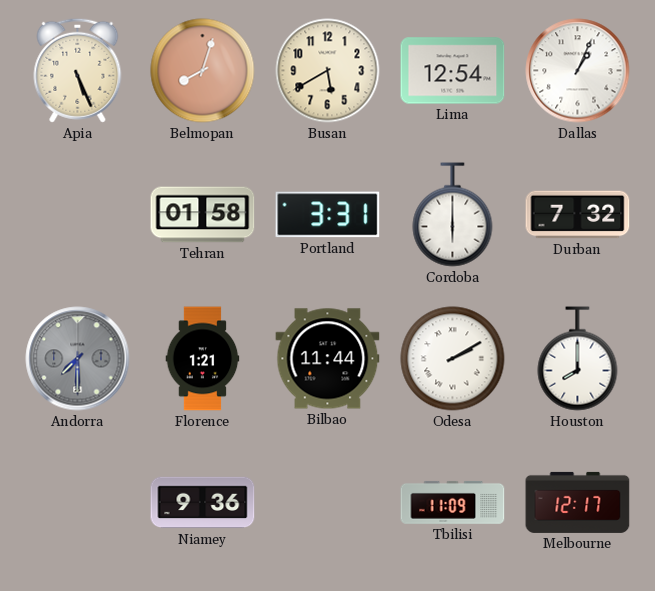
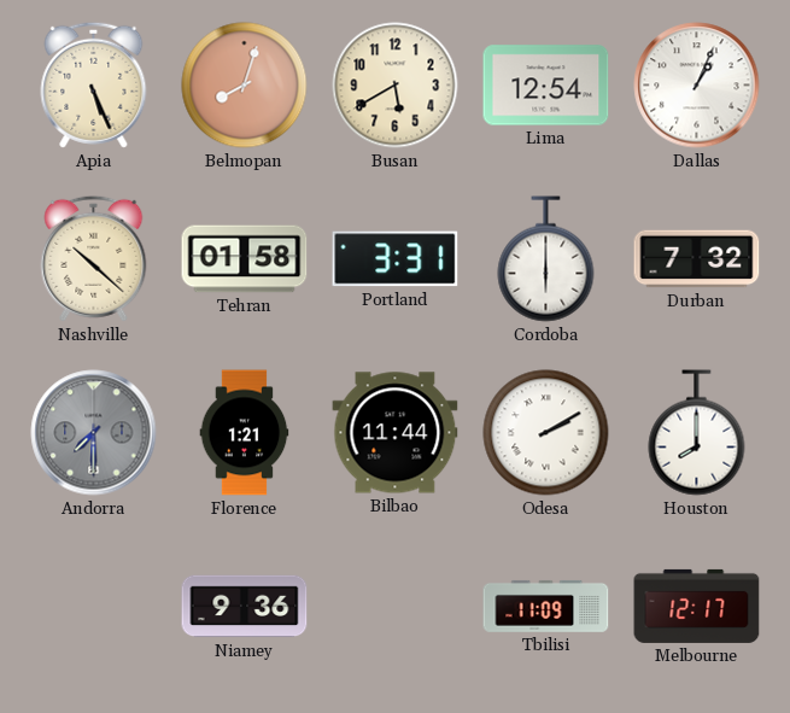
Nashville: none -> 10:22 (94, 258)
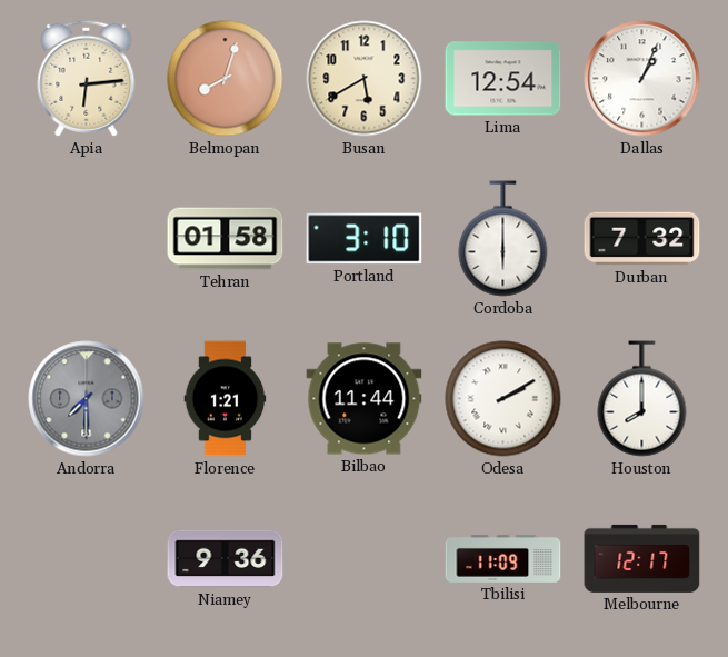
Apia: 5:26 -> 6:14 (87, 78)
Nashville: 10:22 -> none (94, 258)
Portland: 3:31 -> 3:10 (365, 239)
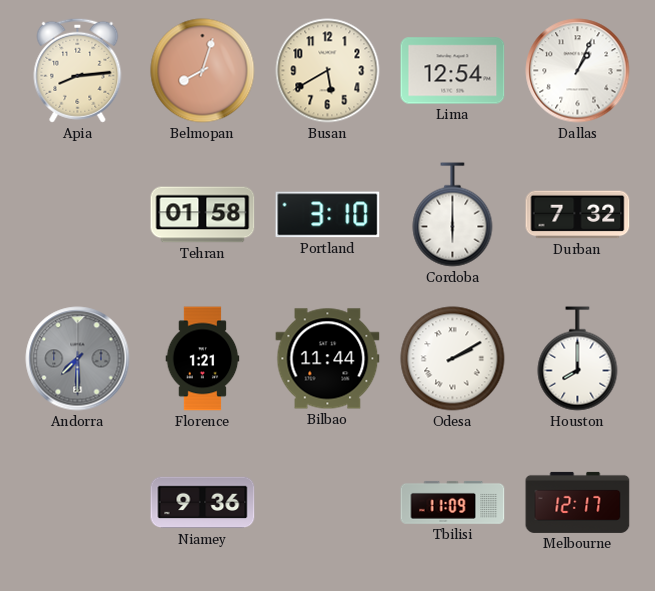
Apia: 6:14 -> 8:14 (78, 70)
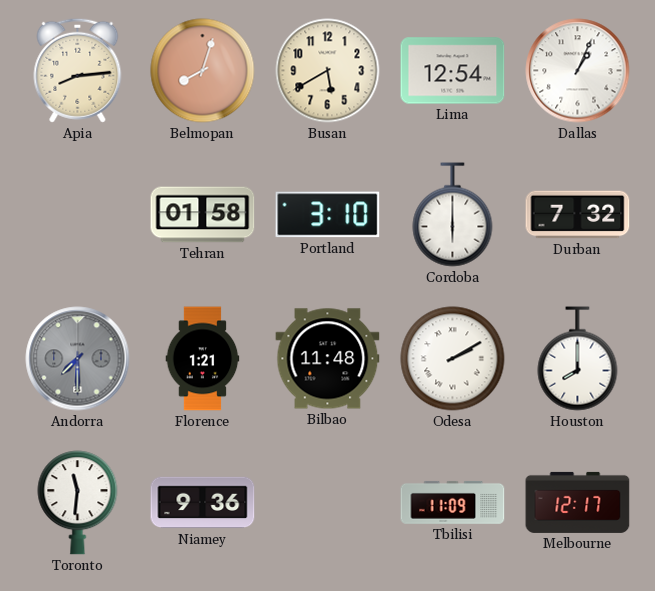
Bilbao: 11:44 -> 11:48 (328, 359)
Toronto: none -> 11:31 (78, 503)
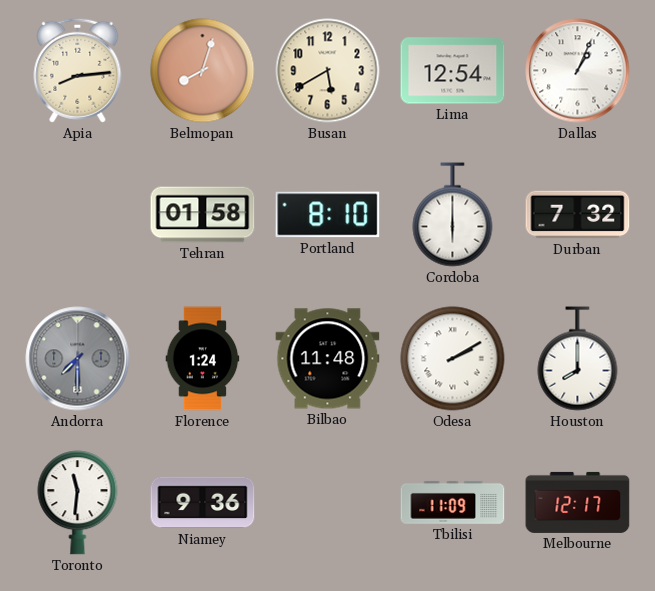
Portland: 3:10 -> 8:10 (328, 215)
Florence: 1:21 -> 1:24 (203, 359)
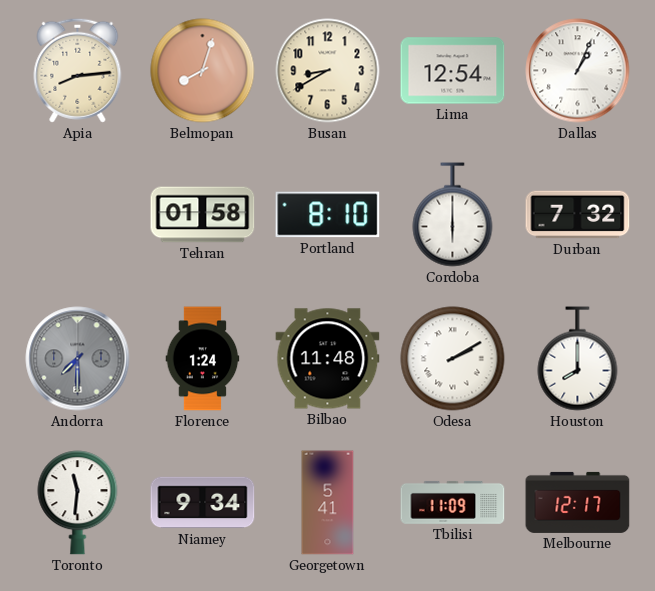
Busan: 5:40 -> 8:40 (328, 71)
Niamey: 9:36 -> 9:34 (203, 503)
Georgetown: none -> 5:41 (328, 503)
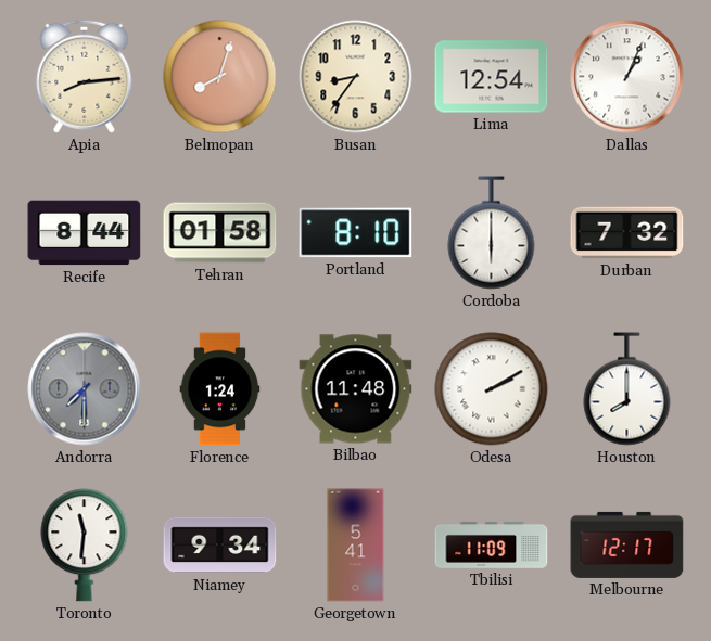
Busan: 8:40 -> 8:36 (356, 77)
Recife: none -> 8:44 (85, 233)
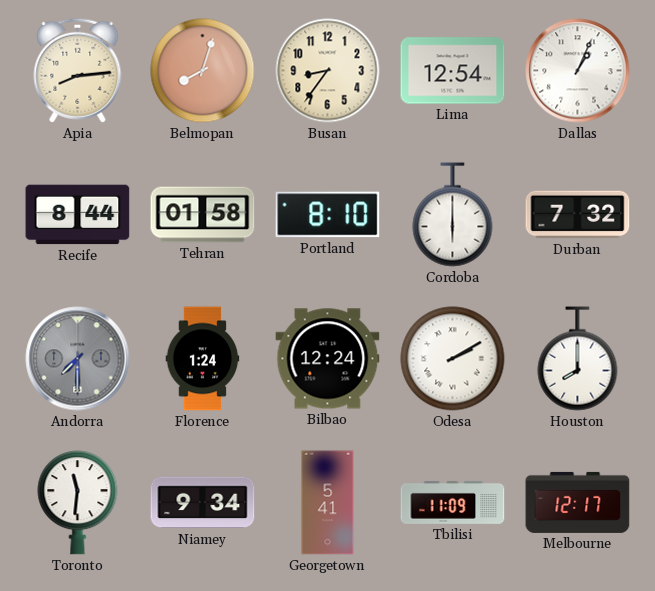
Bilbao: 11:48 -> 12:24 (328, 359)
